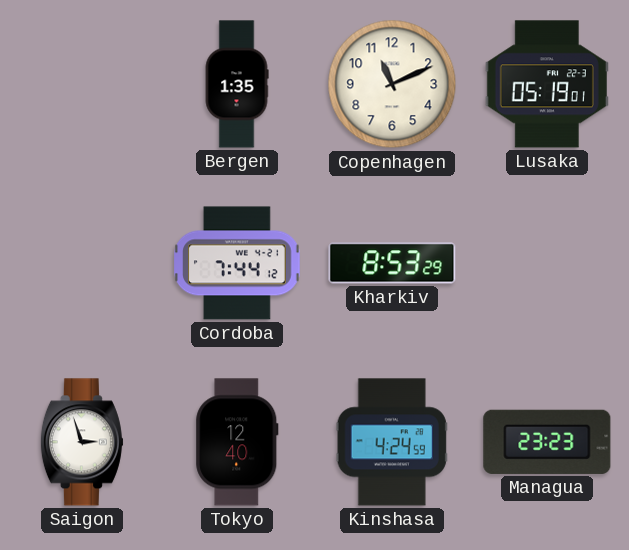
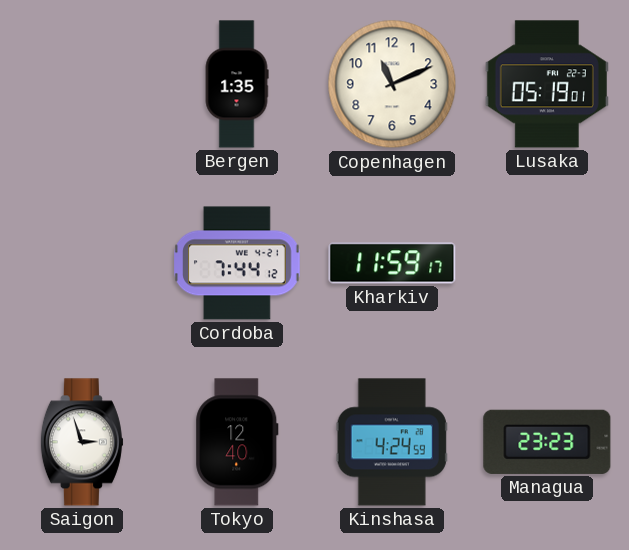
Kharkiv: 8:53 -> 11:59 (392, 263)
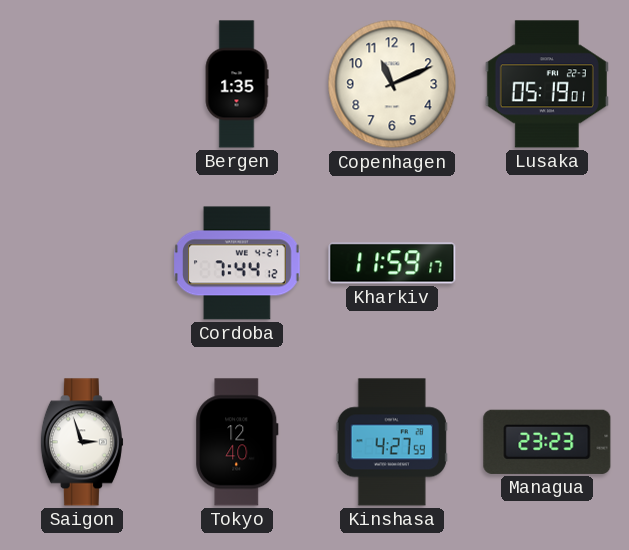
Kinshasa: 4:24 -> 4:27 (392, 442)
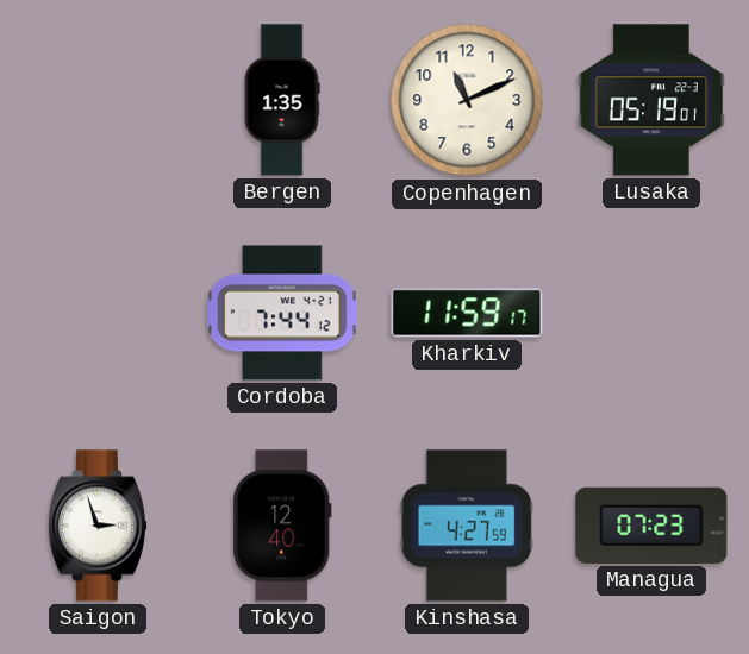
Managua: 23:23 -> 07:23 (651, 526)
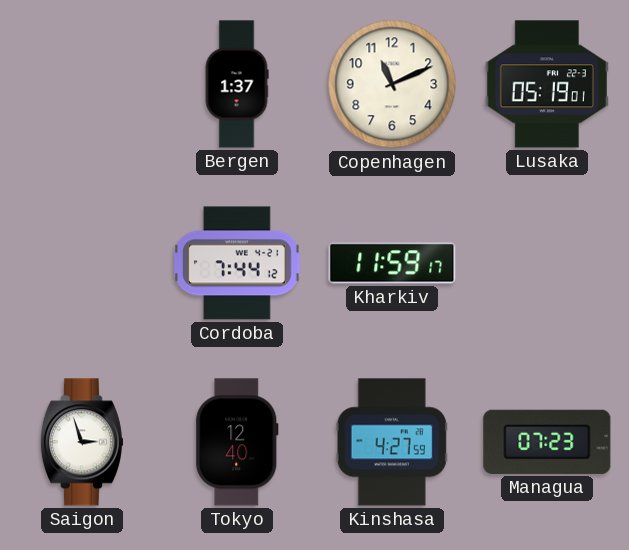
Bergen: 1:35 -> 1:37 (237, 84)
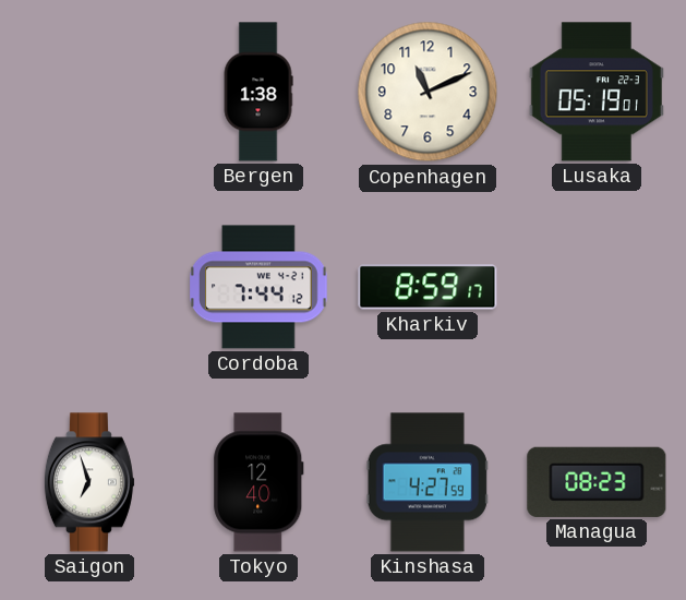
Bergen: 1:37 -> 1:38 (258, 92)
Kharkiv: 11:59 -> 8:59 (428, 287)
Saigon: 2:57 -> 6:57 (89, 482)
Managua: 07:23 -> 08:23 (597, 482)
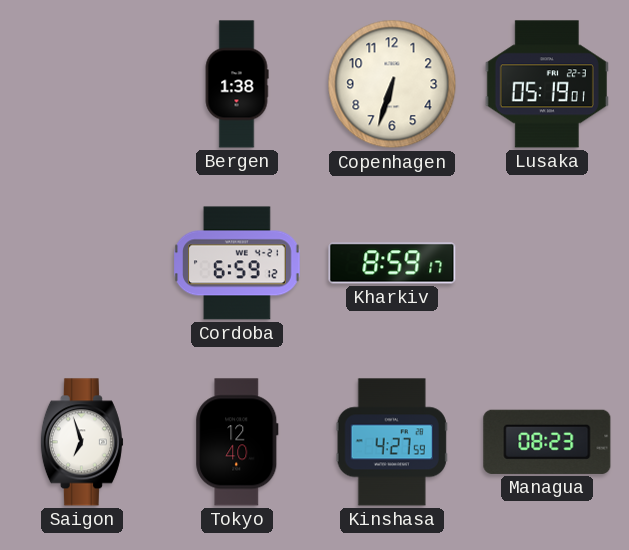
Copenhagen: 11:11 -> 6:33 (392, 84)
Cordoba: 7:44 -> 6:59 (237, 263)
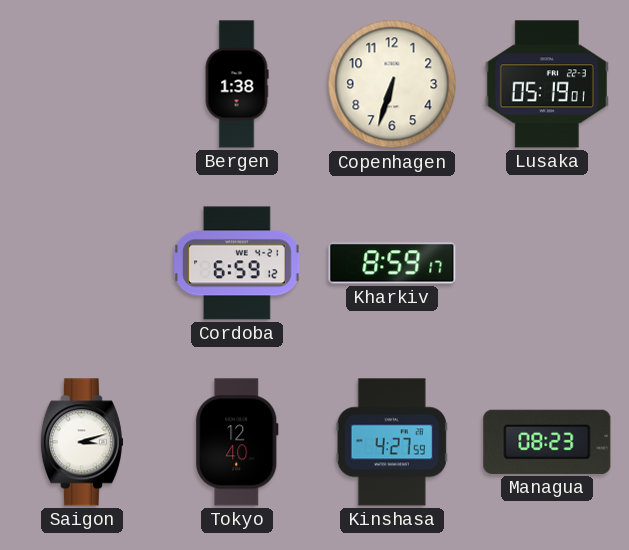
Saigon: 6:57 -> 3:12 (82, 442)
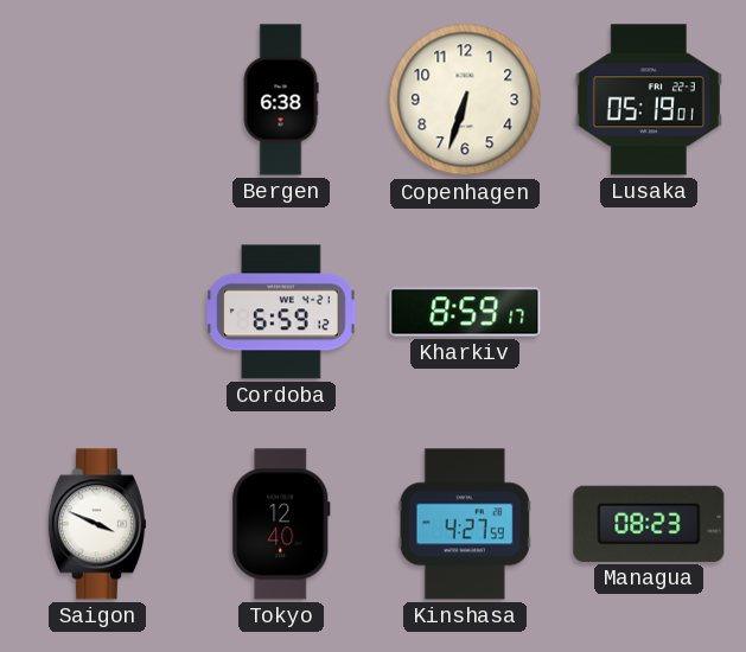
Bergen: 1:38 -> 6:38 (281, 100)
Saigon: 3:12 -> 3:49 (97, 524)
